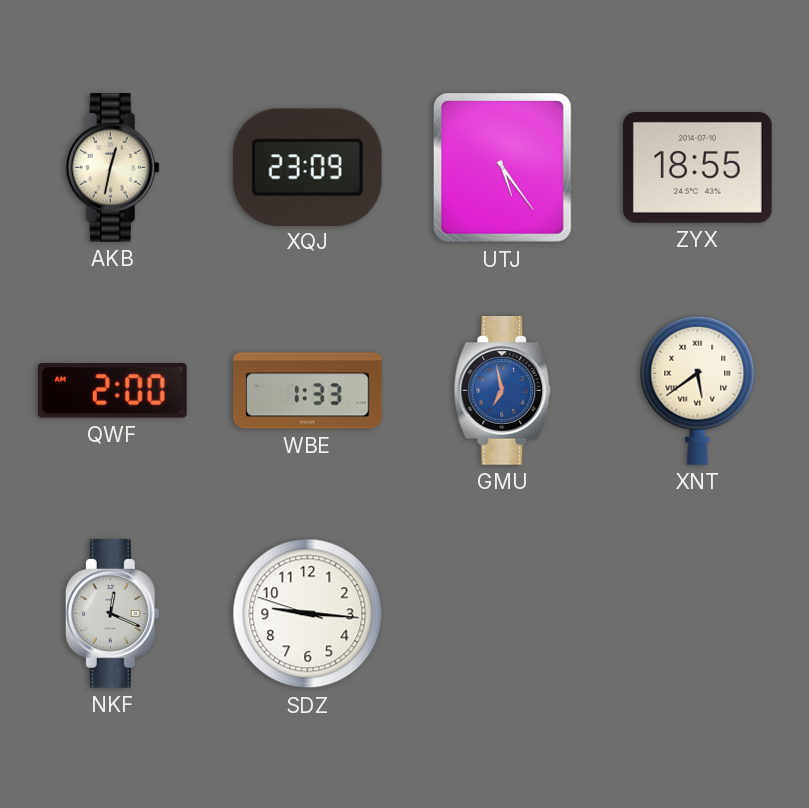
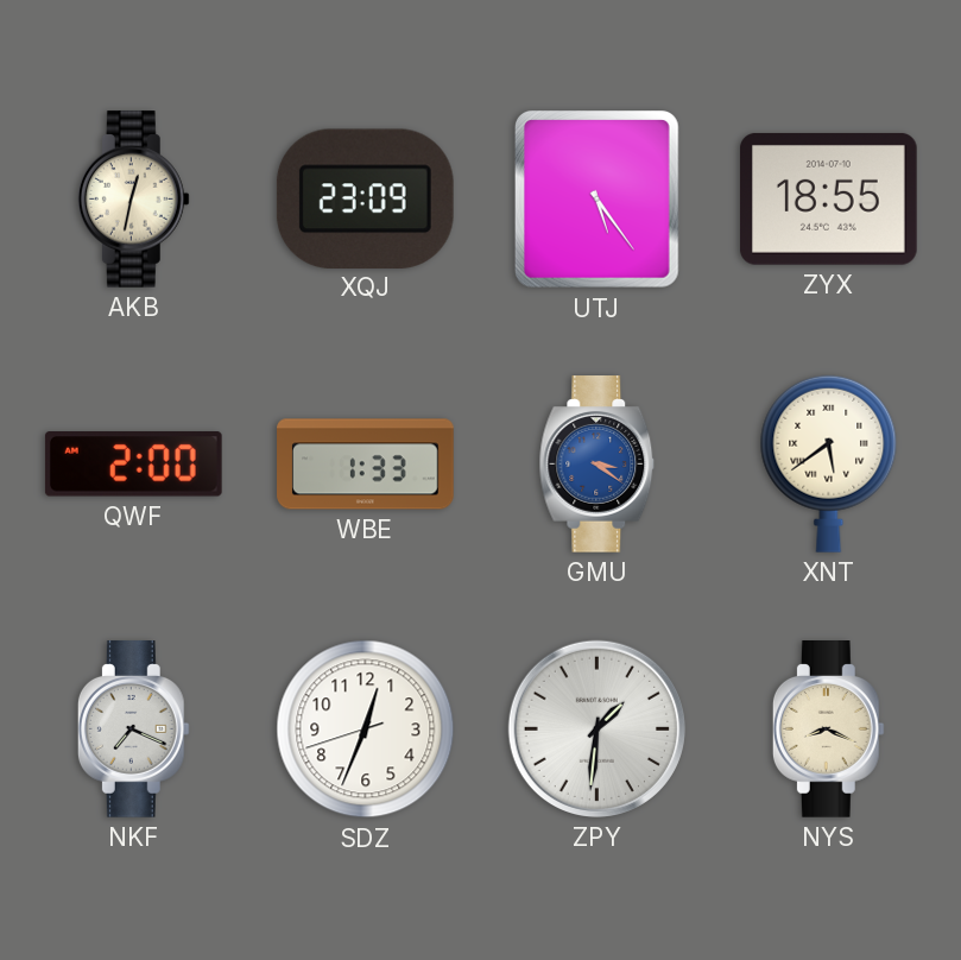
GMU: 6:58 -> 3:21 (598, 465)
NKF: 12:19 -> 7:19 (133, 730)
SDZ: 9:15 -> 12:33 (366, 730)
ZPY: none -> 1:31 (596, 728)
NYS: none -> 8:19 (828, 730)
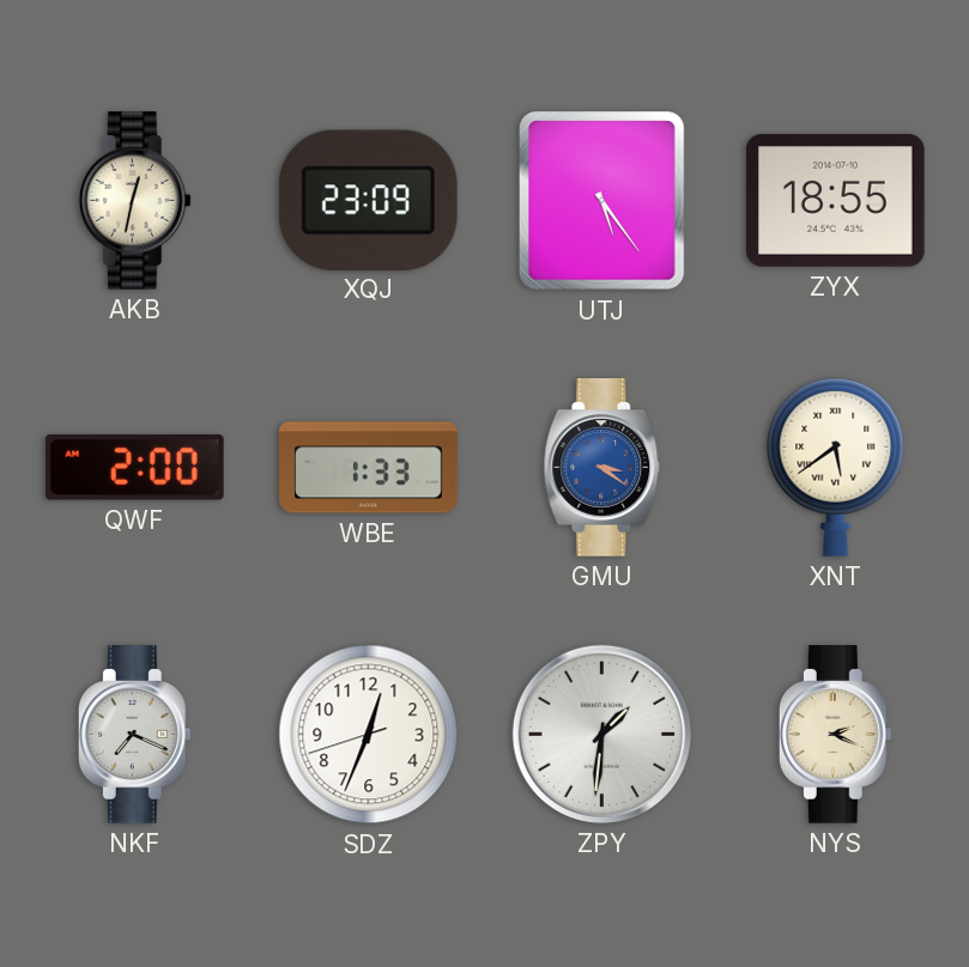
NYS: 8:19 -> 2:19 (835, 735)
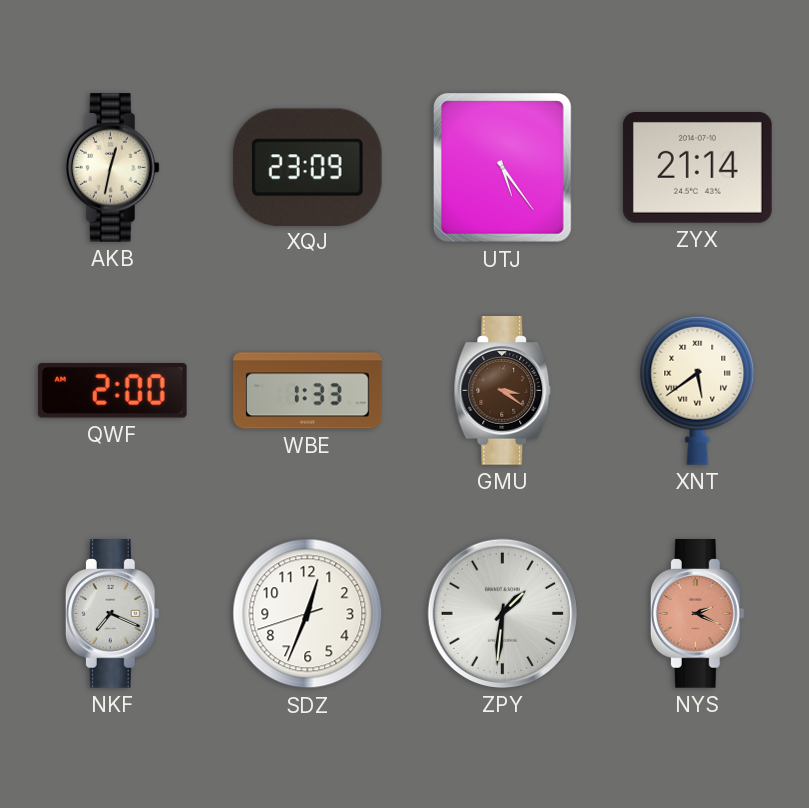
ZYX: 18:55 -> 21:14 (697, 167)
GMU dial: blue -> brown (503, 391)
NYS dial: cream -> salmon (697, 614)
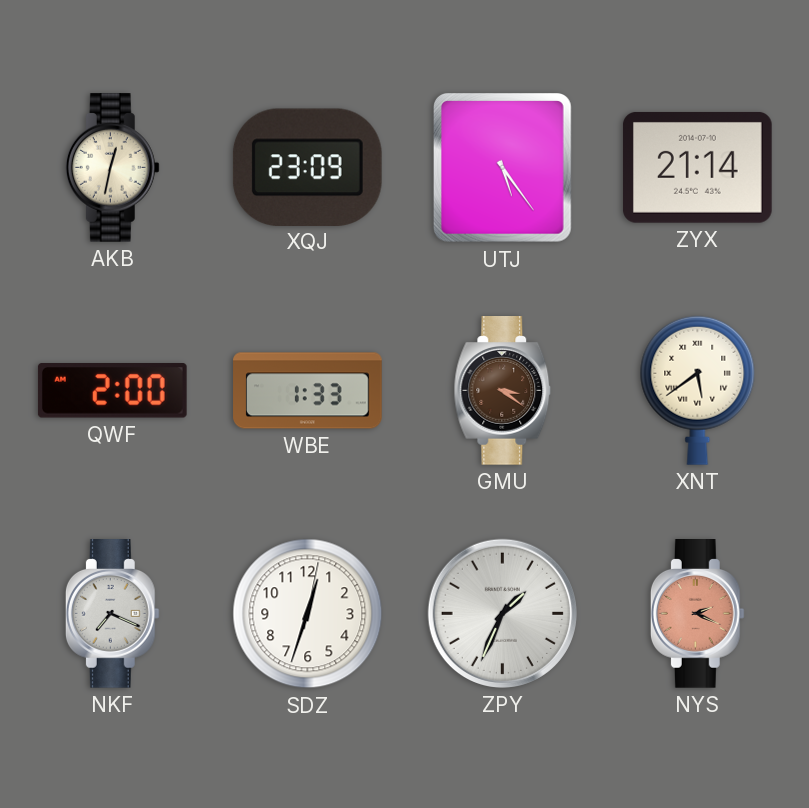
SDZ: 12:33:42 -> 12:33:02 (308, 614)
ZPY: 1:31 -> 1:34 (502, 613)
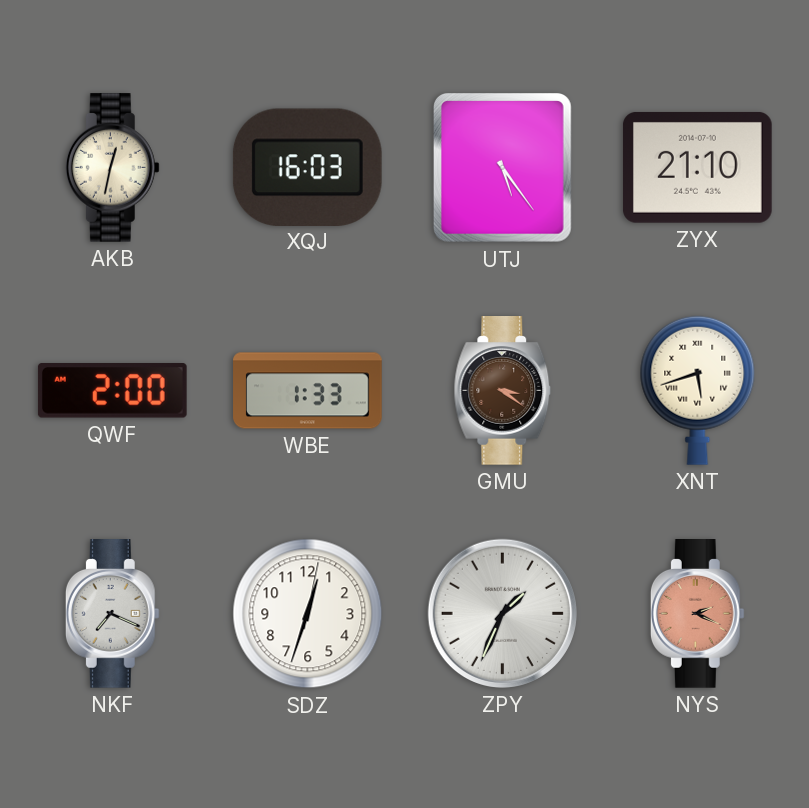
XQJ: 23:09 -> 16:03 (307, 167)
ZYX: 21:14 -> 21:10 (697, 167)
XNT: 5:39 -> 5:42 (698, 390)
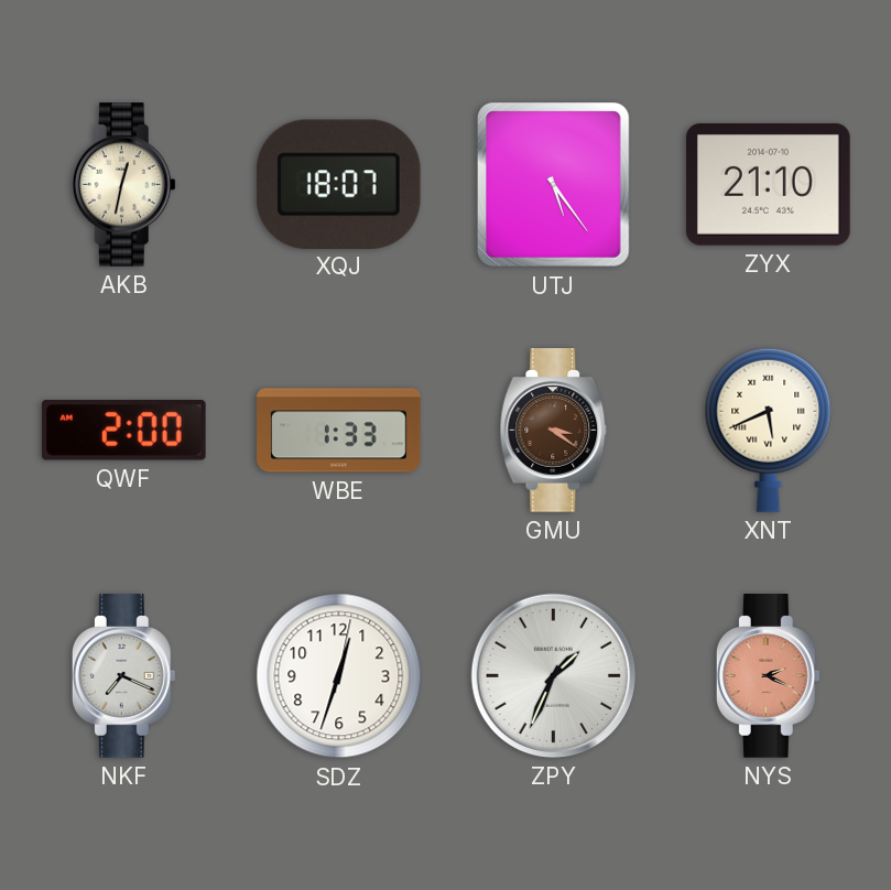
XQJ: 16:03 -> 18:07 (338, 184)
XNT: 5:42 -> 5:41 (769, 430)
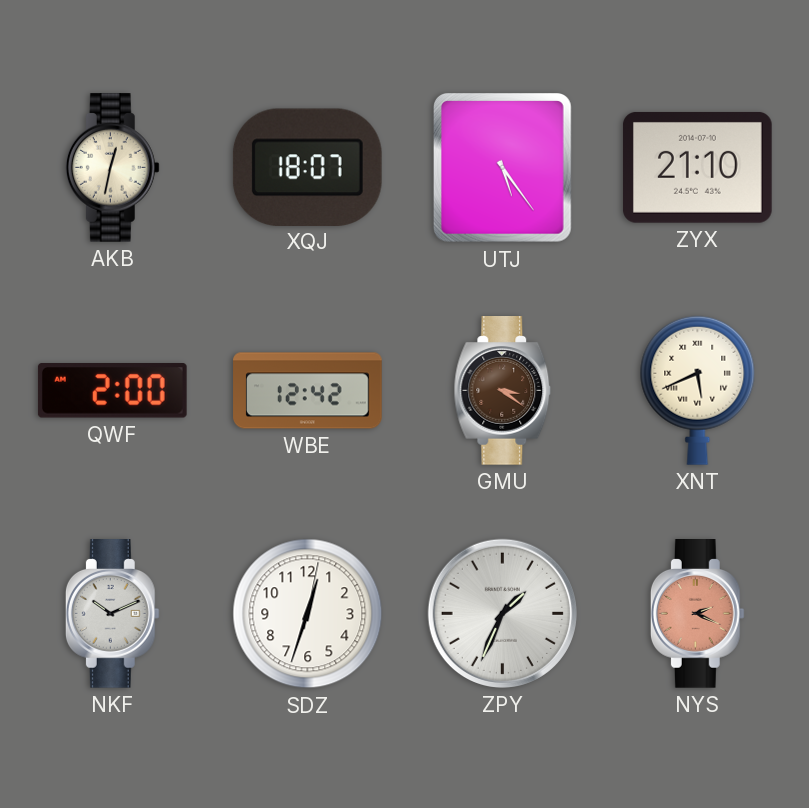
WBE: 1:33 -> 12:42 (308, 391)
NKF: 7:19 -> 10:11 (112, 614)
